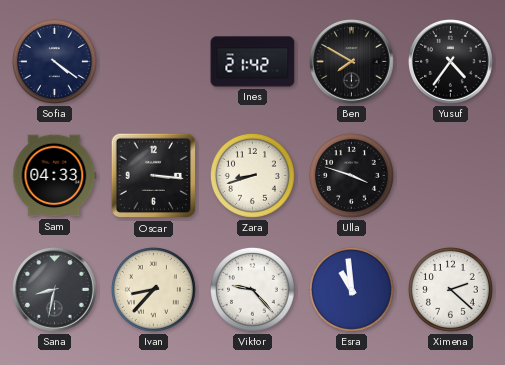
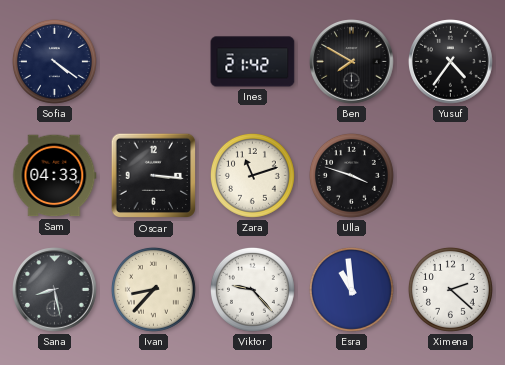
Zara: 8:42 -> 11:12 (252, 175)
Sana: 8:32 -> 8:28 (55, 290)
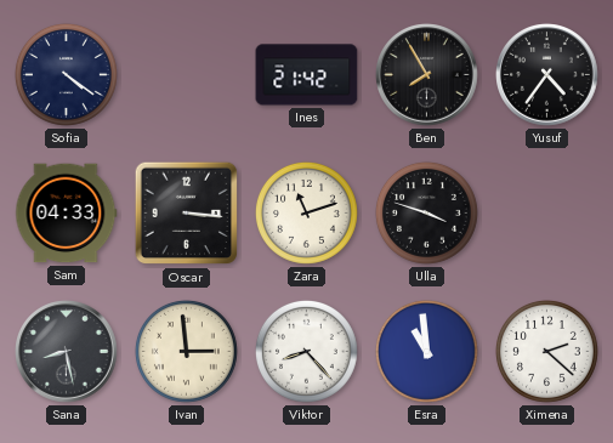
Ben: 7:50 -> 7:55 (427, 75)
Ivan: 8:37 -> 2:59 (186, 351)
Viktor: 9:23 -> 8:23 (306, 351)
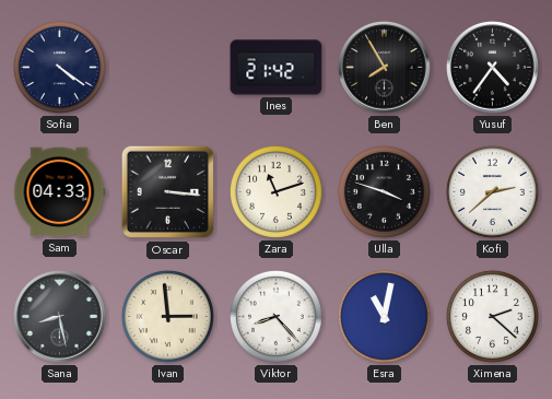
Kofi: none -> 2:38 (492, 191)
Esra: 10:59 -> 11:02 (384, 316)
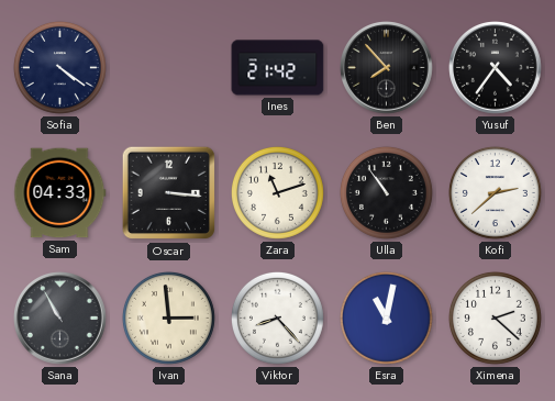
Ben: 7:55 -> 7:53 (387, 68)
Ulla: 3:48 -> 10:54 (386, 192)
Sana: 8:28 -> 10:55 (60, 319)
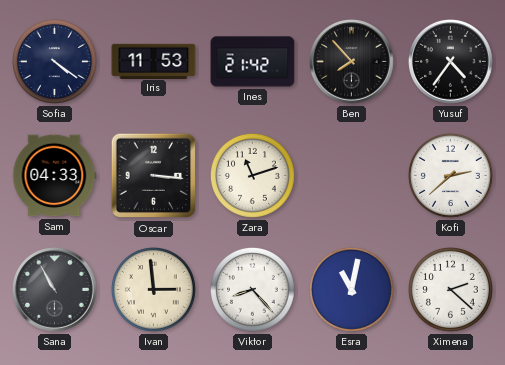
Iris: none -> 11:53 (154, 61)
Ulla: 10:54 -> none (386, 192)
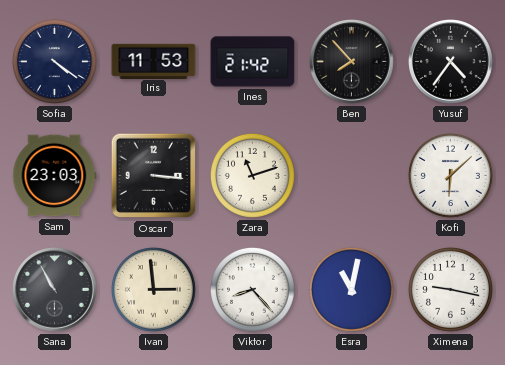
Sam: 04:33 -> 23:03 (55, 176)
Kofi: 2:38 -> 6:08 (450, 175)
Ximena: 2:22 -> 9:17 (450, 289)
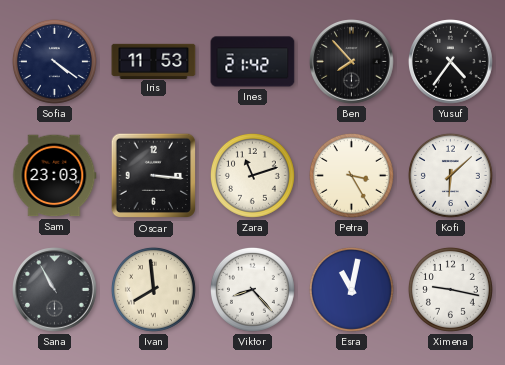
Petra: none -> 3:25 (351, 175)
Ivan: 2:59 -> 7:59 (153, 289)
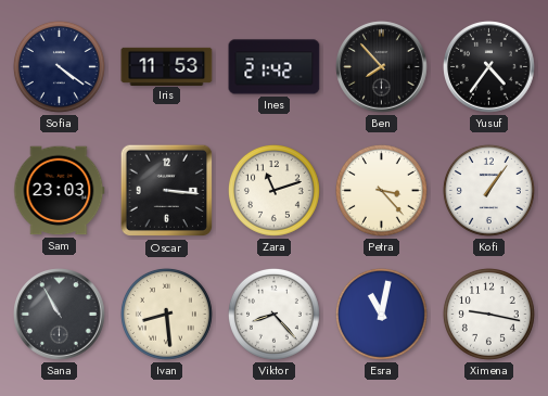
Petra: 3:25 -> 3:23 (381, 190)
Kofi: 6:08 -> 1:06 (488, 190)
Ivan: 7:59 -> 8:29 (166, 314)
